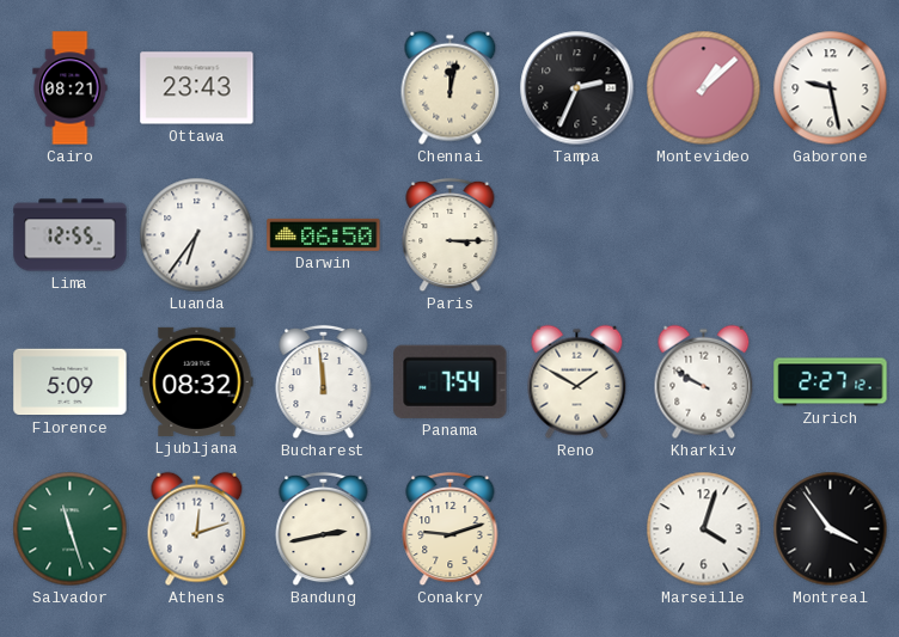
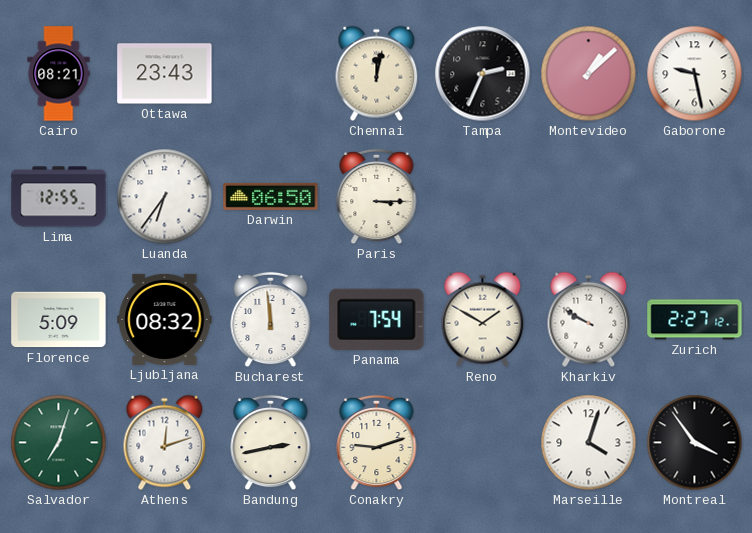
Salvador: 11:27 -> 7:03 (59, 443)
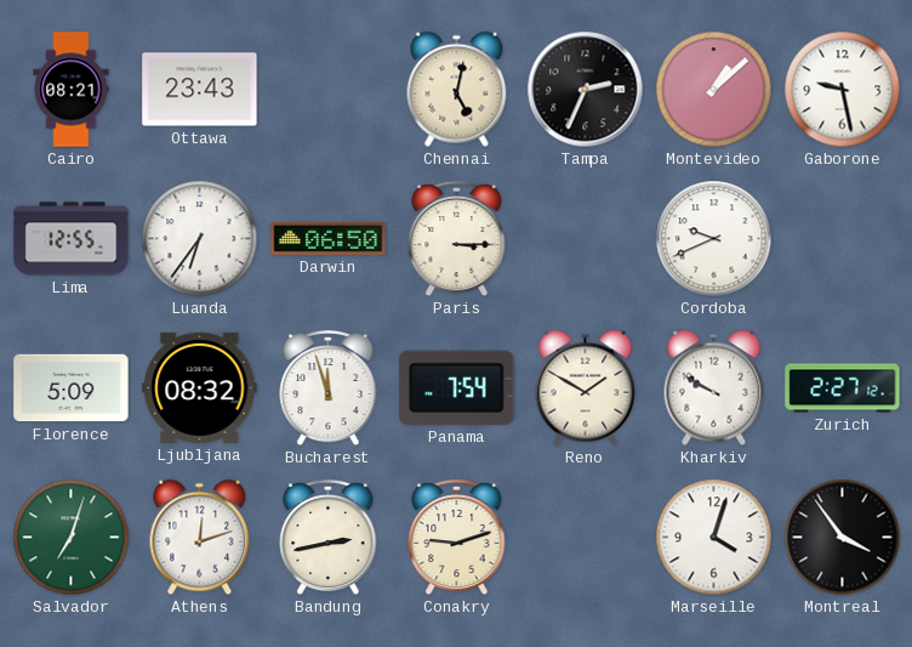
Chennai: 12:02 -> 5:02 (457, 90)
Cordoba: none -> 9:41 (714, 239)
Bucharest: 11:59 -> 11:57 (329, 388)
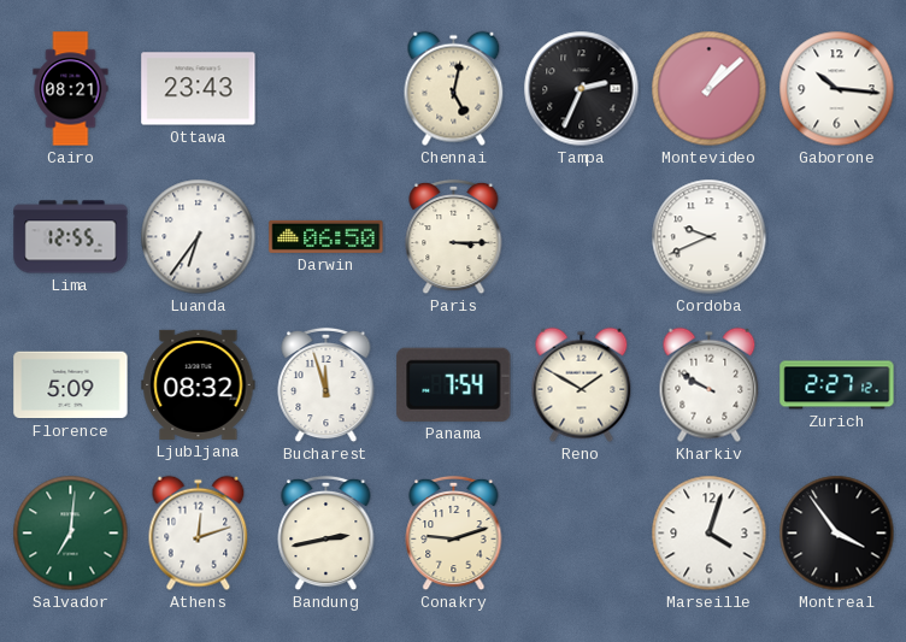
Gaborone: 9:28 -> 10:16 (837, 89)
Salvador: 7:03 -> 7:01 (71, 534)
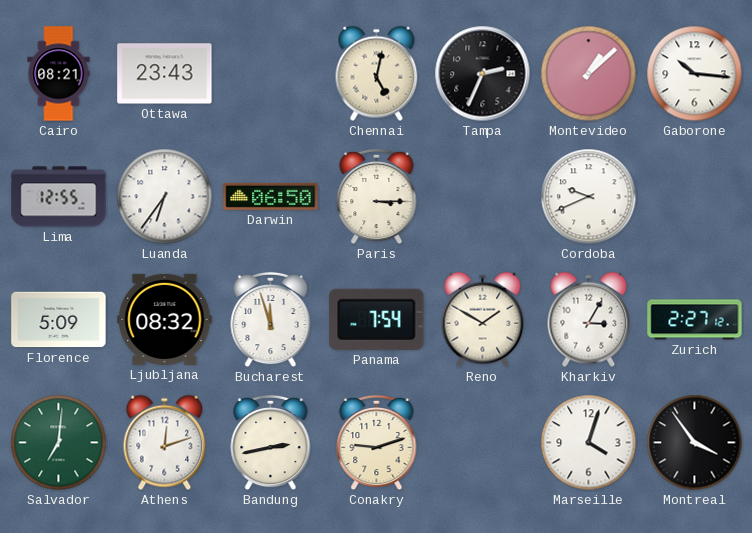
Kharkiv: 9:50 -> 3:05 (589, 320)
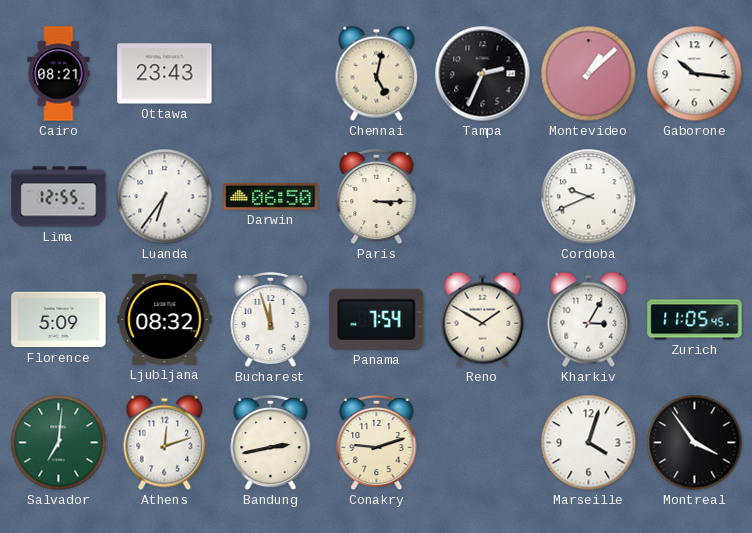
Zurich: 2:27 -> 11:05 (695, 320)
